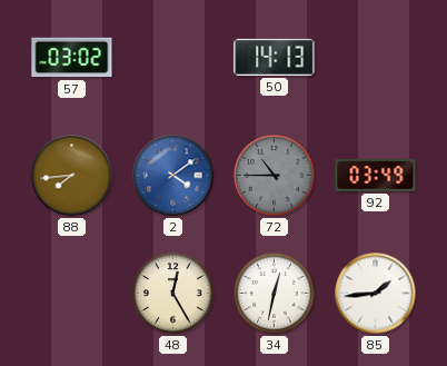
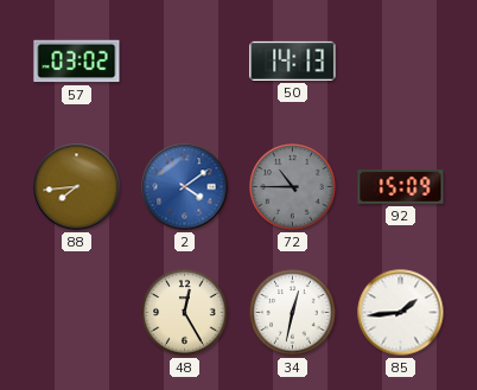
92: 03:49 -> 15:09 (401, 187)
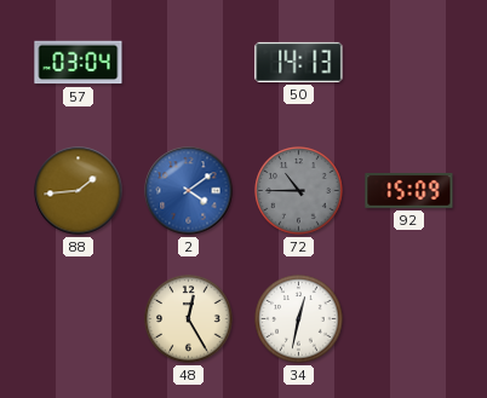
57: 03:02 -> 03:04 (79, 63)
88: 7:44 -> 1:44 (79, 191)
85: 1:44 -> none (401, 313)
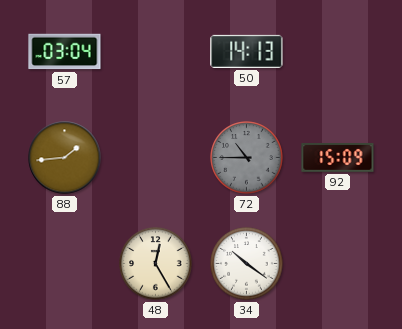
2: 4:09 -> none (189, 191)
34: 12:32 -> 10:21 (247, 264)
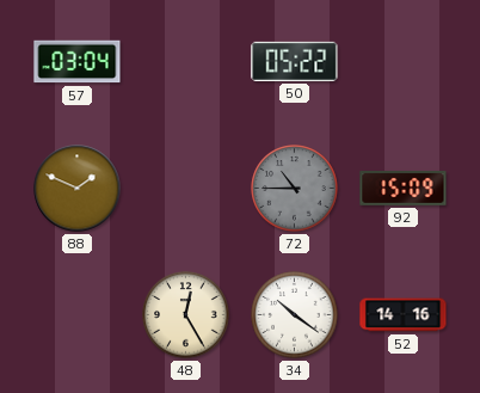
50: 14:13 -> 05:22 (295, 61)
88: 1:44 -> 1:49 (78, 189)
52: none -> 14:16 (404, 315)
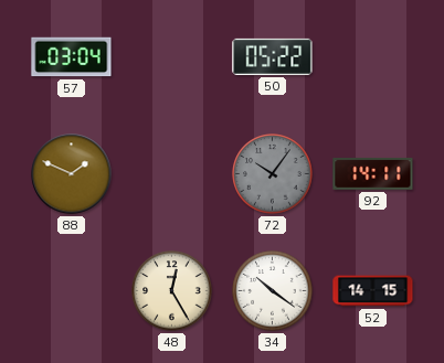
72: 10:45 -> 10:06 (273, 174)
92: 15:09 -> 14:11 (373, 174)
52: 14:16 -> 14:15 (373, 291)
